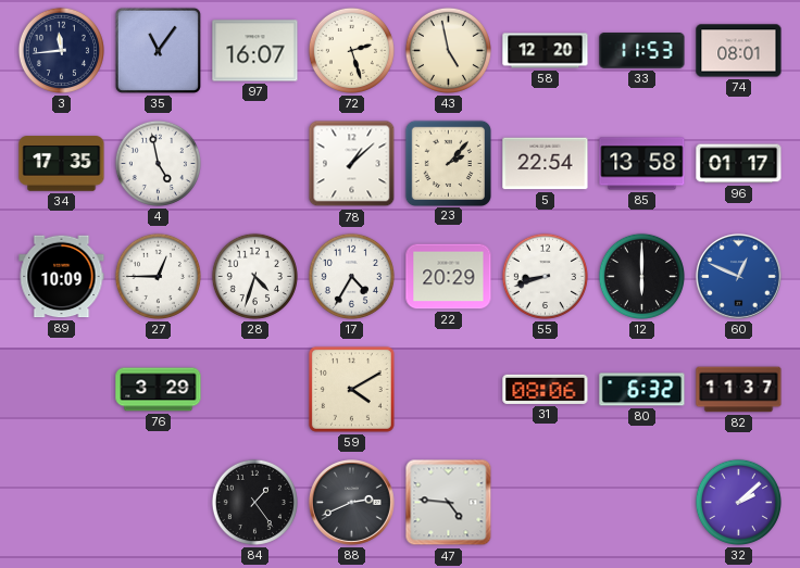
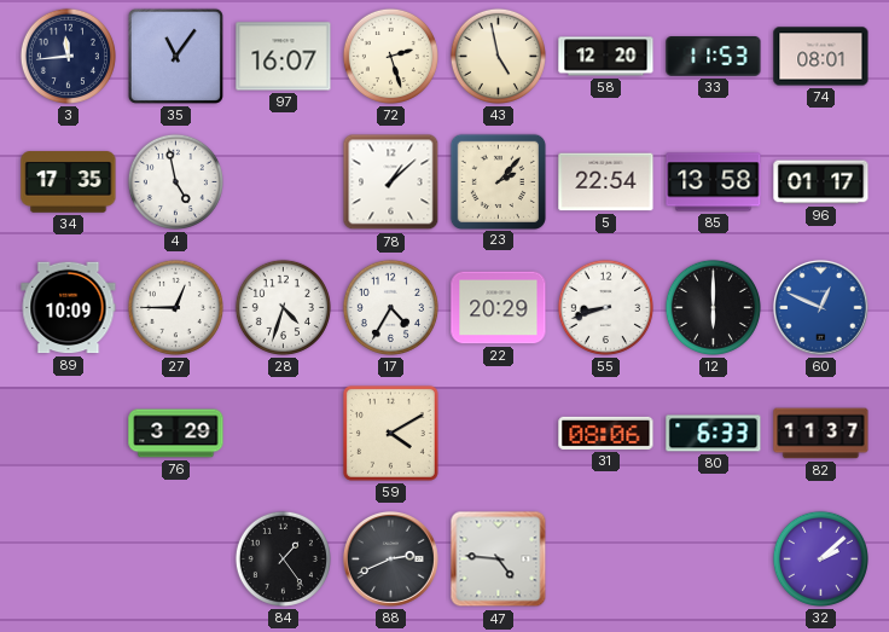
80: 6:32 -> 6:33 (714, 434)
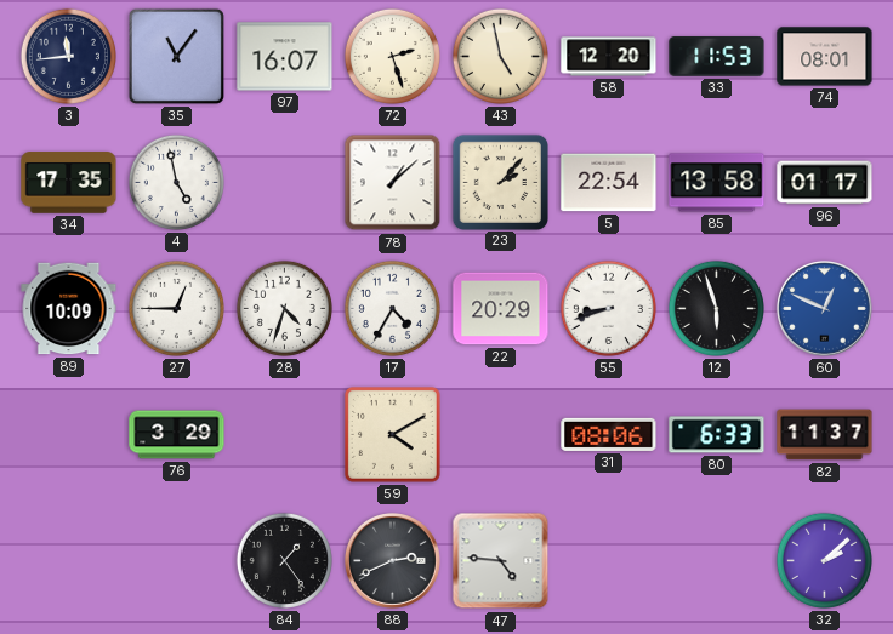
12: 6:00 -> 5:57 (716, 308)
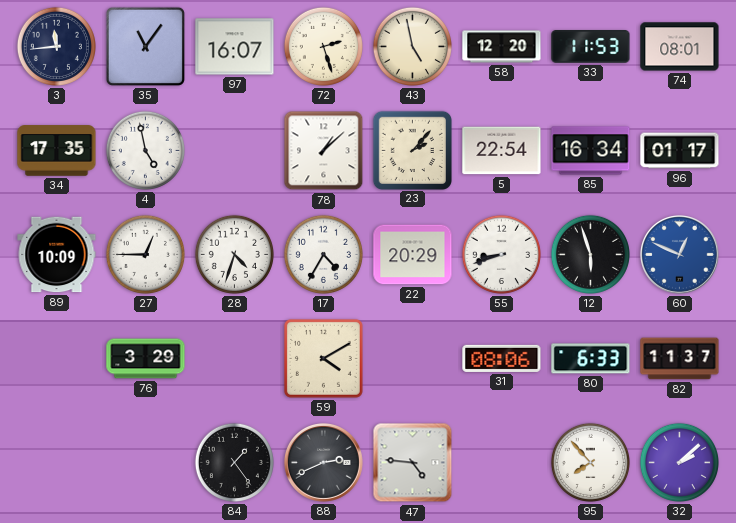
85: 13:58 -> 16:34 (591, 151)
95: none -> 7:53 (590, 462)
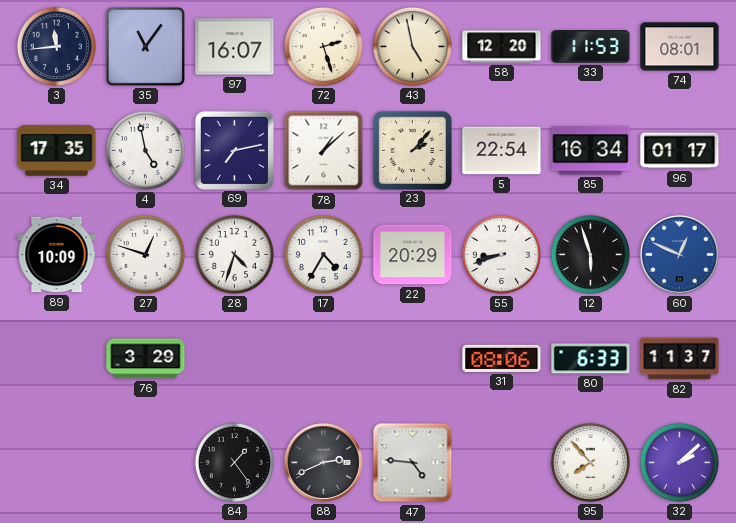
69: none -> 7:13 (234, 150)
27: 12:45 -> 12:48 (145, 254)
59: 4:10 -> none (323, 358)
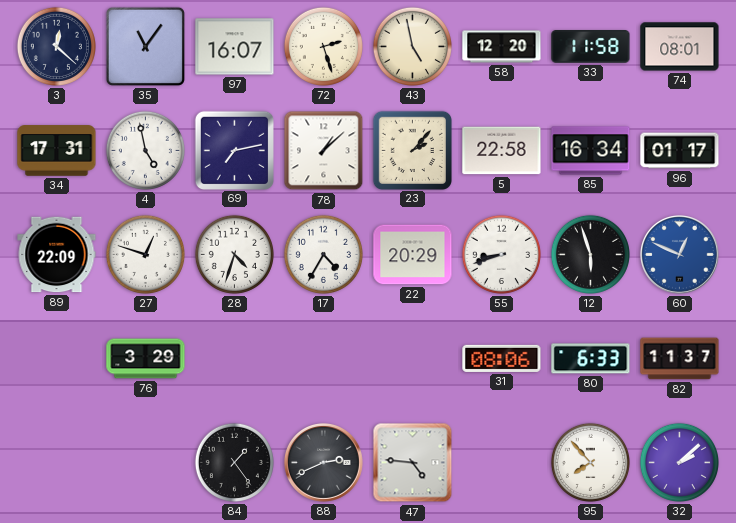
3: 11:44 -> 12:22 (56, 46)
33: 11:53 -> 11:58 (591, 47)
34: 17:35 -> 17:31 (57, 151)
5: 22:54 -> 22:58 (502, 151)
89: 10:09 -> 22:09 (57, 255)
